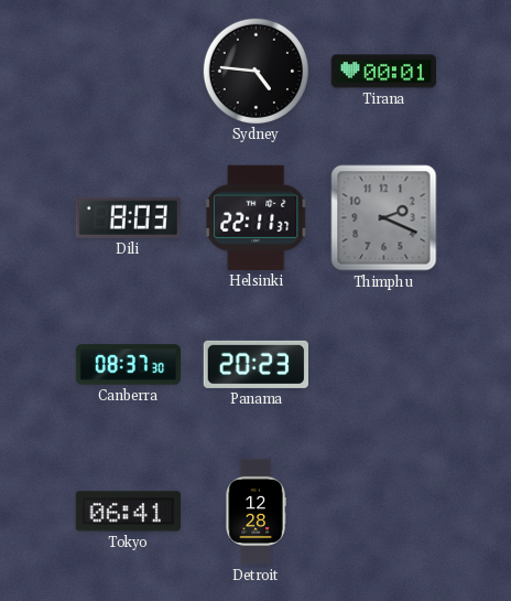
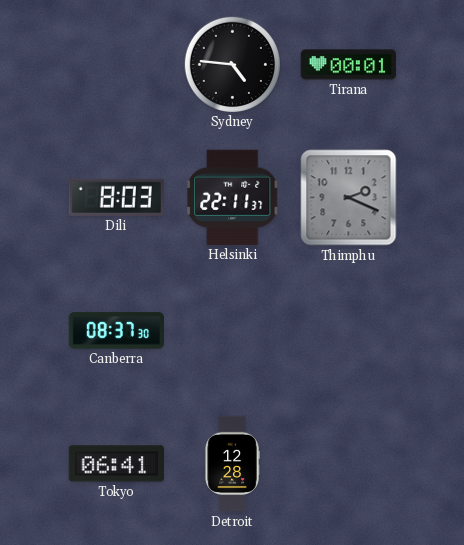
Panama: 20:23 -> none (255, 364)
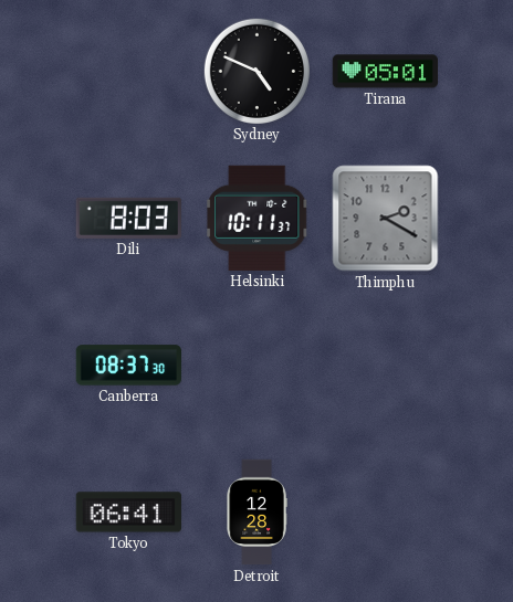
Sydney: 4:46 -> 4:49 (256, 71)
Tirana: 00:01 -> 05:01 (385, 72)
Helsinki: 22:11 -> 10:11 (258, 218)
Thimphu: 2:19 -> 2:20 (386, 219)
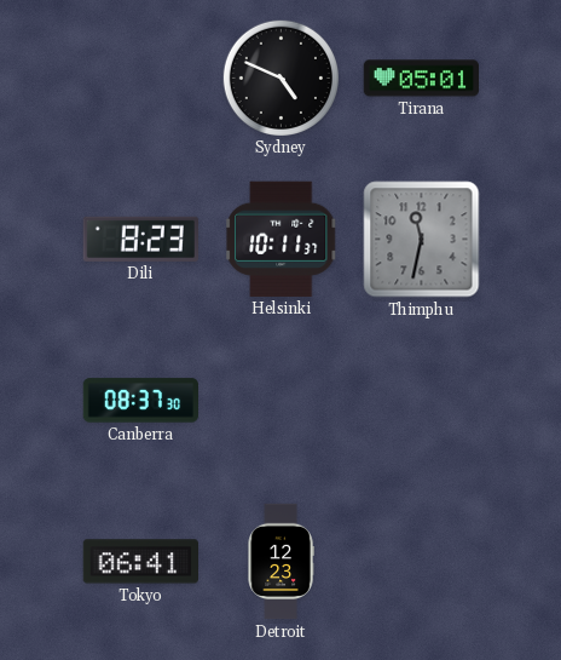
Dili: 8:03 -> 8:23 (140, 239)
Thimphu: 2:20 -> 11:32 (422, 240)
Detroit: 12:28 -> 12:23 (280, 562)
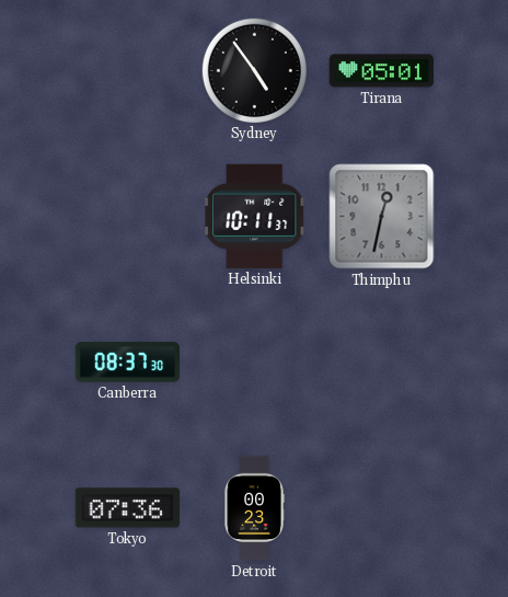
Sydney: 4:49 -> 4:54 (254, 70)
Dili: 8:23 -> none (140, 239)
Thimphu: 11:32 -> 12:32 (382, 217)
Tokyo: 06:41 -> 07:36 (127, 508)
Detroit: 12:23 -> 00:23 (254, 508)
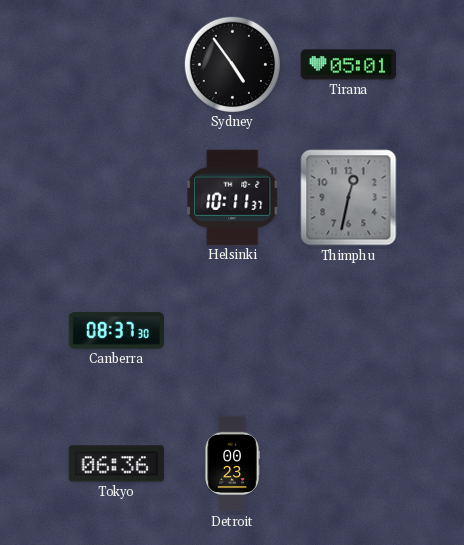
Tokyo: 07:36 -> 06:36 (116, 464)
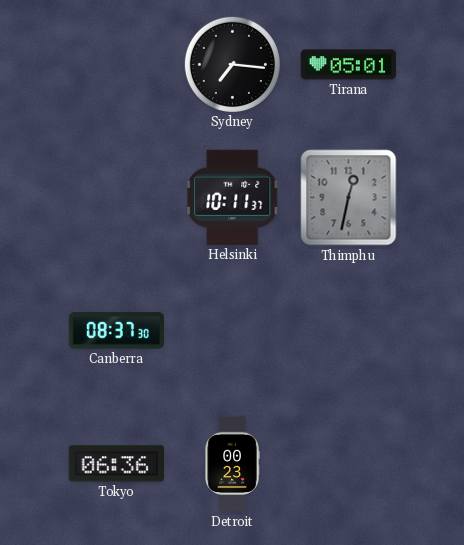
Sydney: 4:54 -> 7:16 (232, 64)
